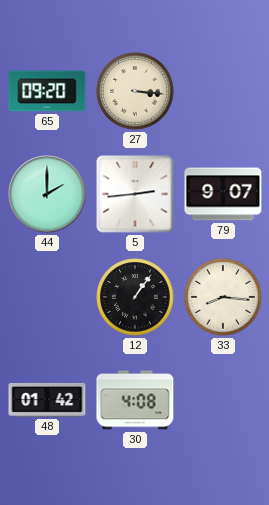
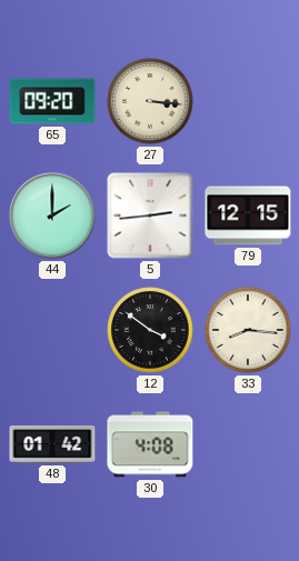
79: 9:07 -> 12:15 (248, 216)
12: 1:06 -> 3:51 (150, 330)
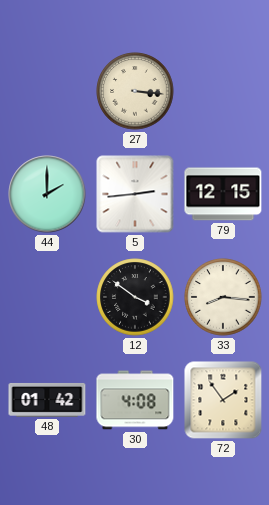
65: 09:20 -> none (52, 101)
72: none -> 1:54 (223, 400)
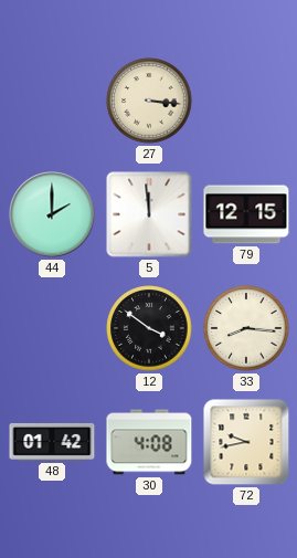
5: 2:44 -> 11:59 (149, 214)
72: 1:54 -> 9:43 (246, 442)
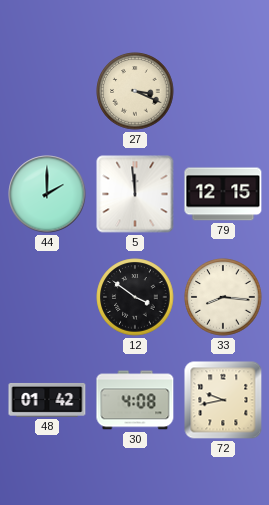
27: 3:16 -> 3:19 (135, 91)
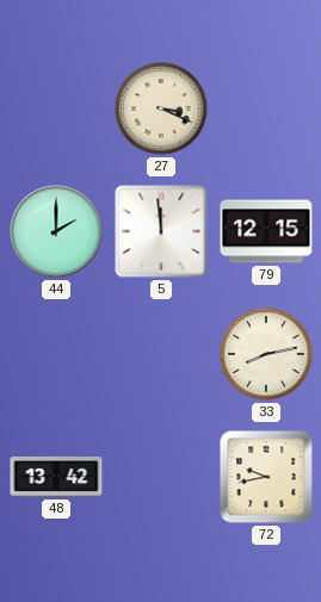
12: 3:51 -> none (135, 297)
33: 8:16 -> 8:13 (266, 354)
48: 01:42 -> 13:42 (56, 477)
30: 4:08 -> none (135, 400)
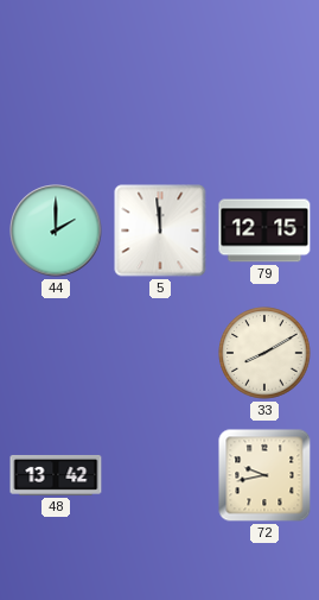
27: 3:19 -> none (161, 108)
33: 8:13 -> 8:10 (264, 353)
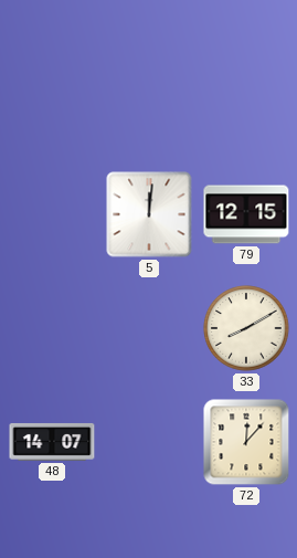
44: 2:00 -> none (56, 230)
5: 11:59 -> 12:01 (149, 214)
48: 13:42 -> 14:07 (52, 442)
72: 9:43 -> 12:07 (246, 442)
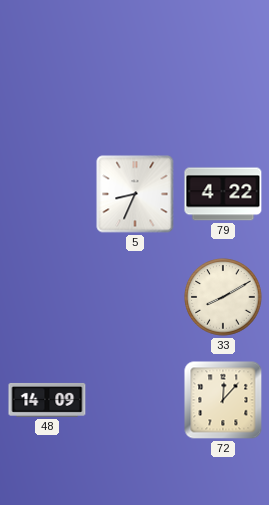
5: 12:01 -> 8:34 (135, 194)
79: 12:15 -> 4:22 (223, 194)
48: 14:07 -> 14:09 (47, 400)
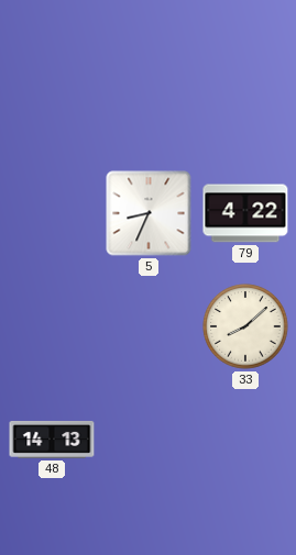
33: 8:10 -> 8:08 (245, 326)
48: 14:09 -> 14:13 (52, 440)
72: 12:07 -> none (223, 400)
